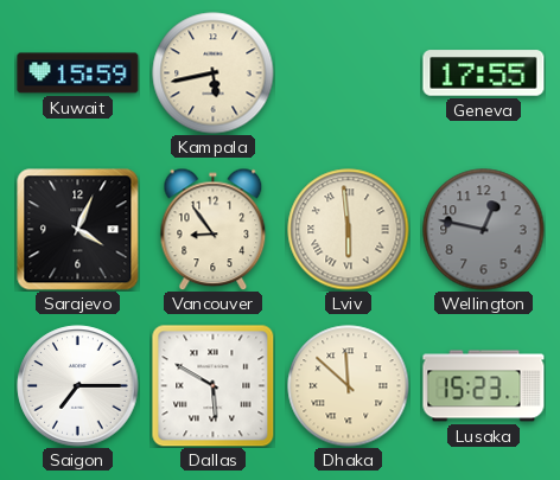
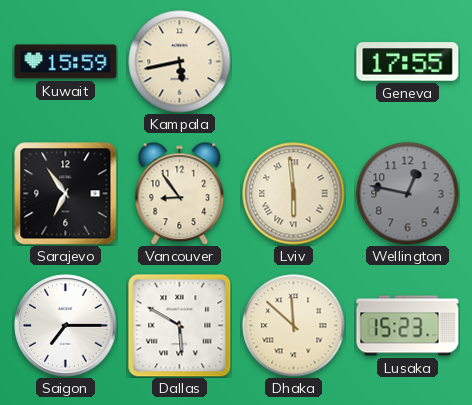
Sarajevo: 4:04 -> 6:54 (66, 194)
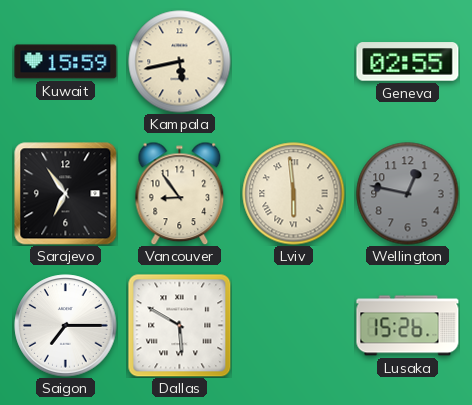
Geneva: 17:55 -> 02:55 (408, 62)
Dhaka: 11:52 -> none (294, 326)
Lusaka: 15:23 -> 15:26 (408, 326)
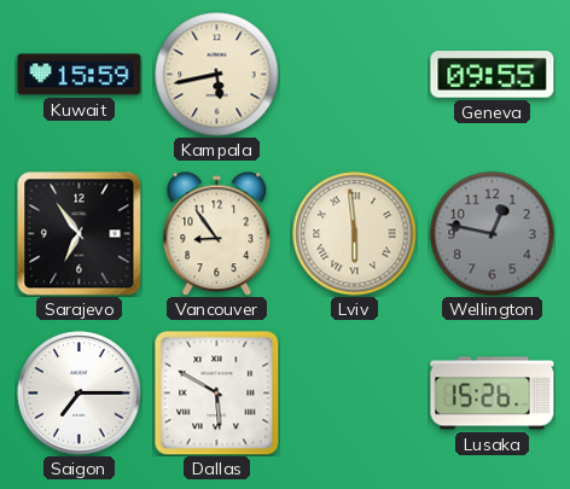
Geneva: 02:55 -> 09:55 (493, 75)
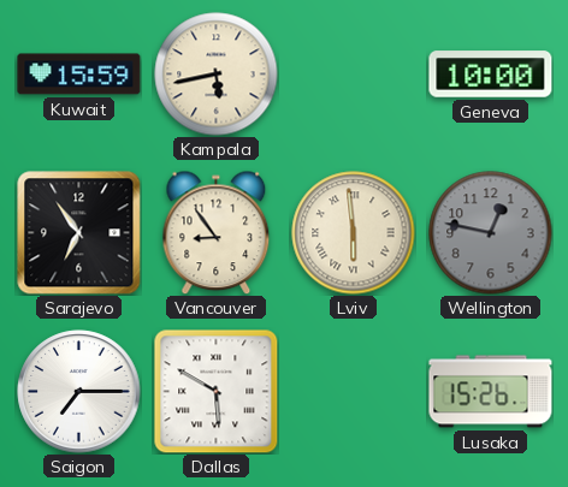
Geneva: 09:55 -> 10:00 (491, 75)
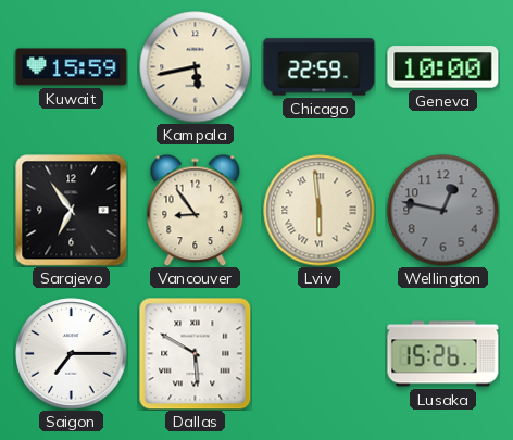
Chicago: none -> 22:59 (320, 67)
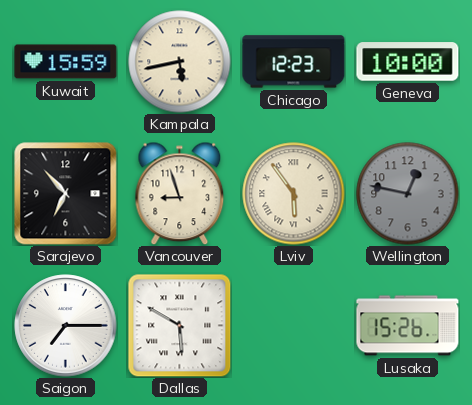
Chicago: 22:59 -> 12:23 (294, 62)
Sarajevo: 6:54 -> 6:53 (66, 194)
Vancouver: 8:54 -> 8:57 (180, 193)
Lviv: 5:59 -> 5:54 (294, 194)
